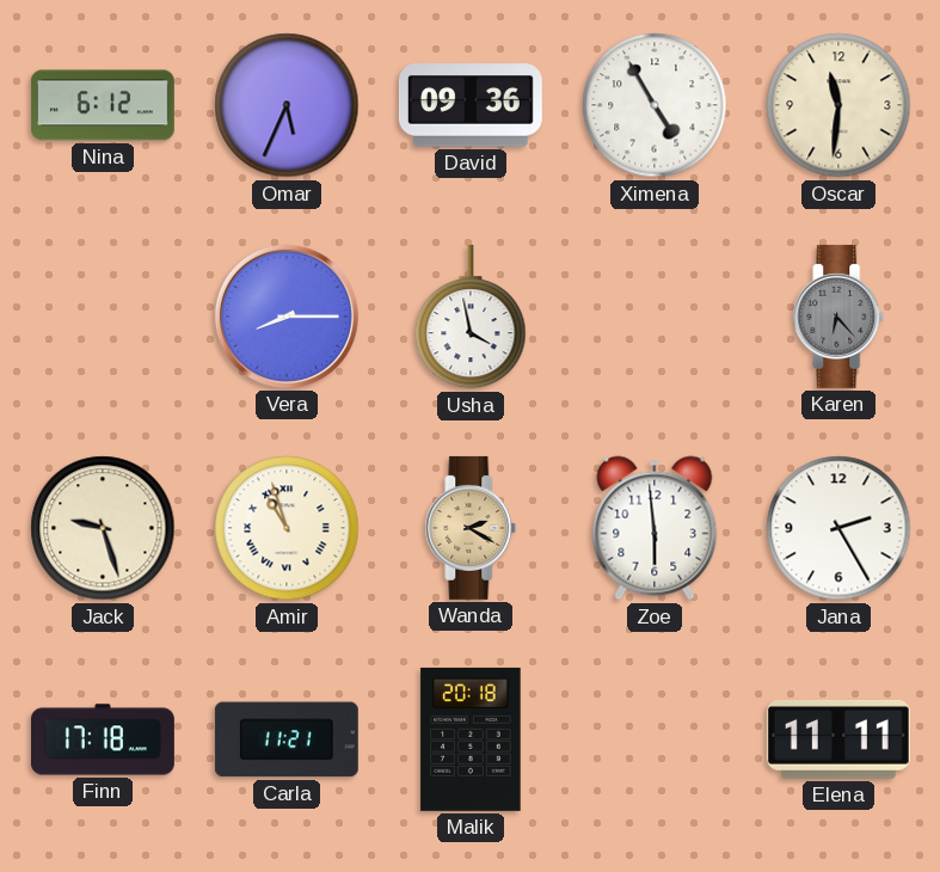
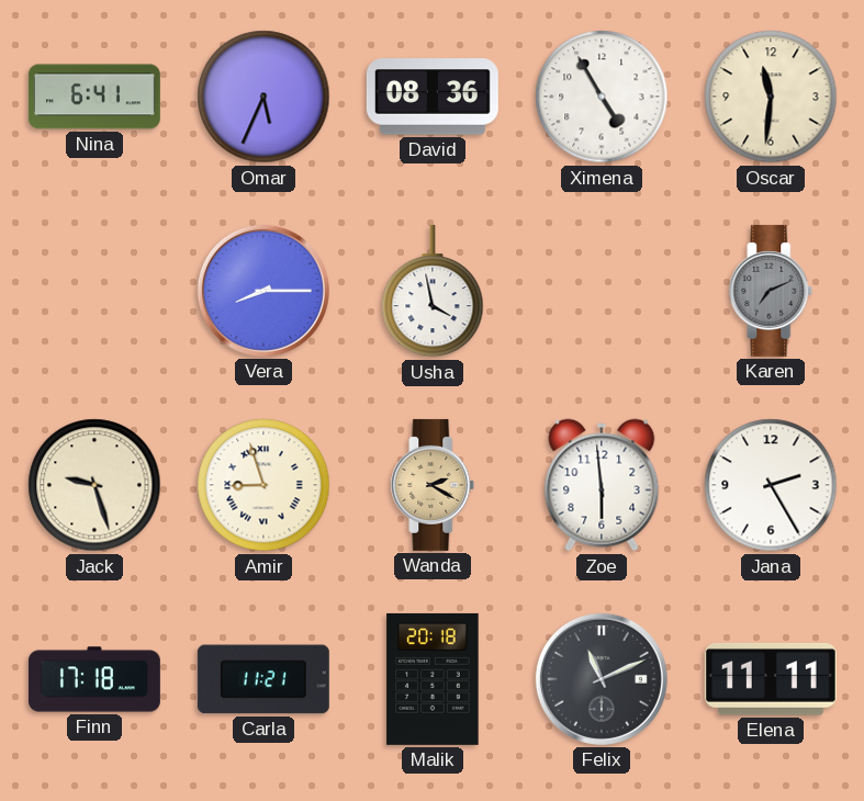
Nina: 6:12 -> 6:41 (94, 97)
David: 09:36 -> 08:36 (433, 97)
Karen: 6:23 -> 7:11 (771, 291)
Amir: 10:57 -> 8:57 (263, 485)
Felix: none -> 11:11 (602, 679)
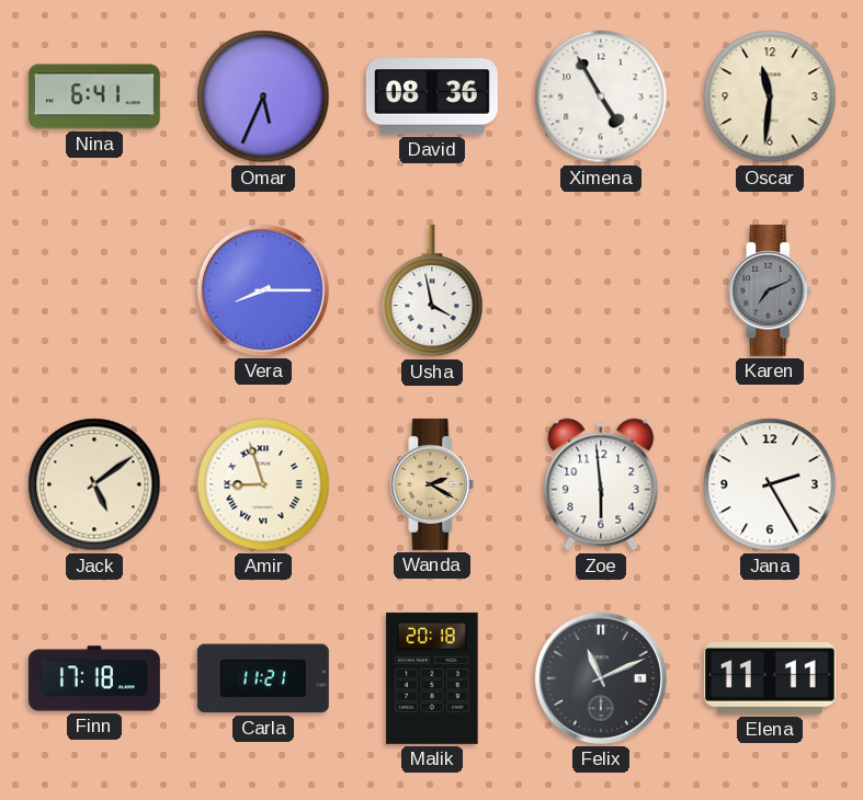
Jack: 9:27 -> 5:09 (94, 484)
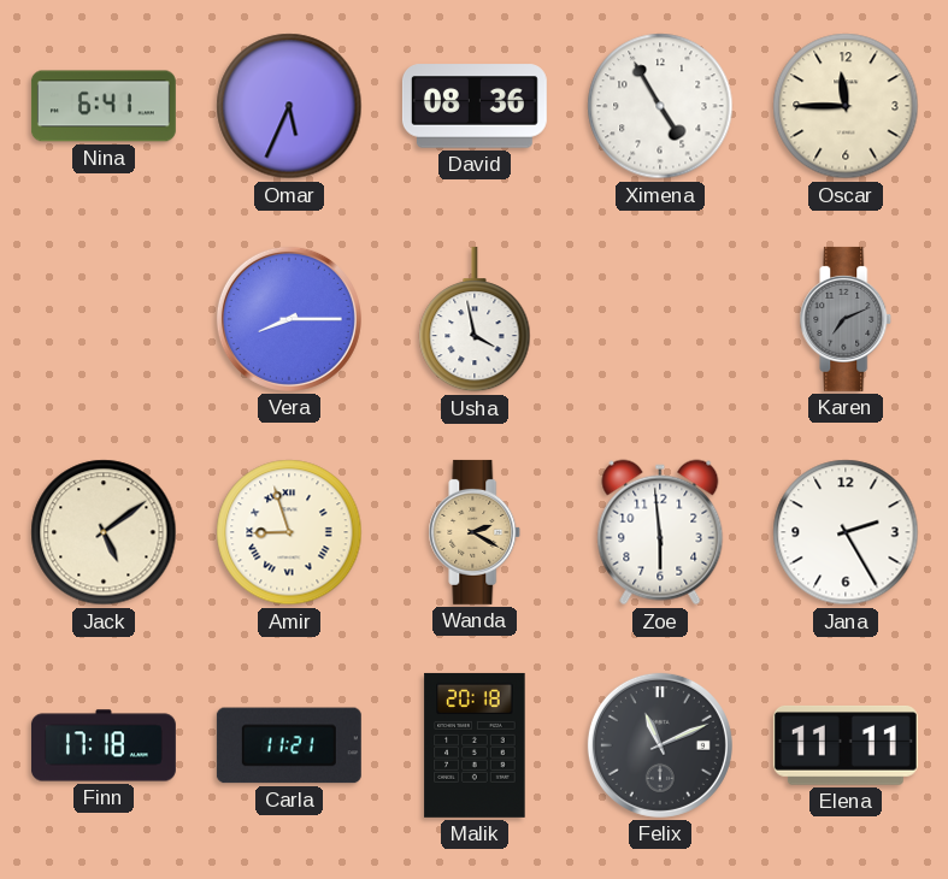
Oscar: 11:31 -> 11:45 (846, 106)
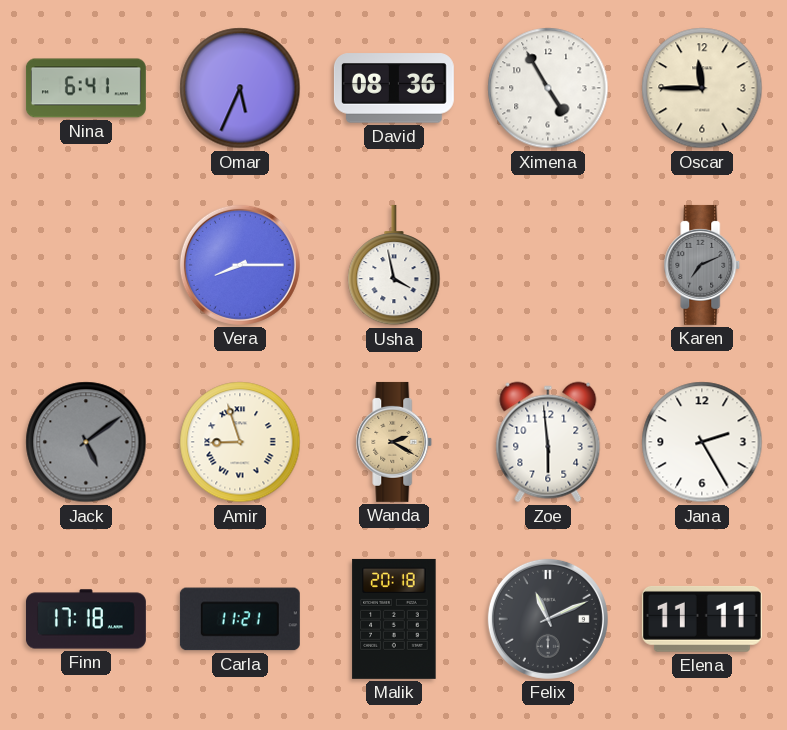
Jack dial: cream -> grey (86, 442)
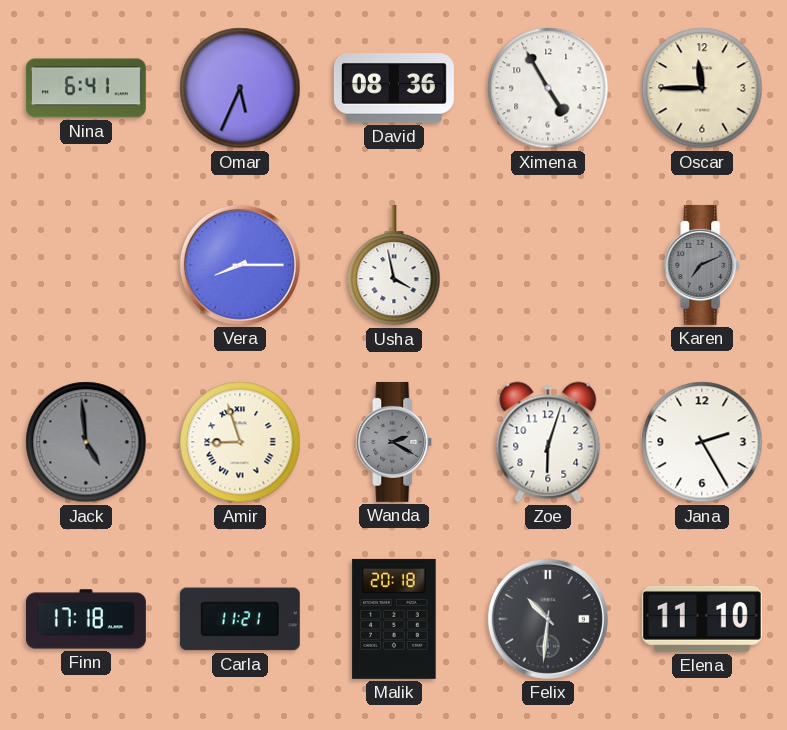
Jack: 5:09 -> 4:59 (86, 442)
Wanda dial: champagne -> grey (394, 442)
Zoe: 5:59 -> 6:03 (548, 442)
Felix: 11:11 -> 10:31 (548, 619)
Elena: 11:11 -> 11:10 (702, 619)
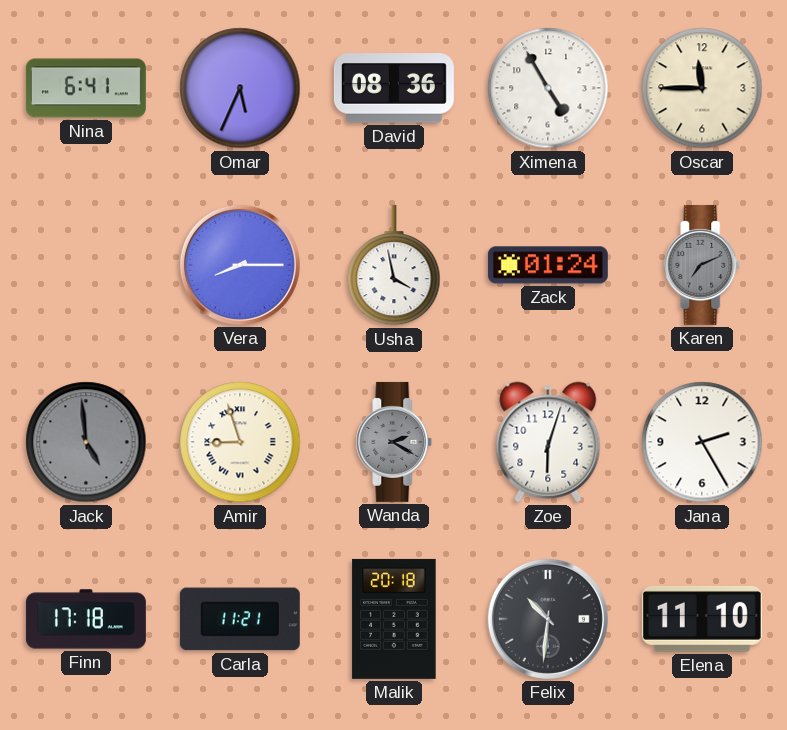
Zack: none -> 01:24 (548, 265)
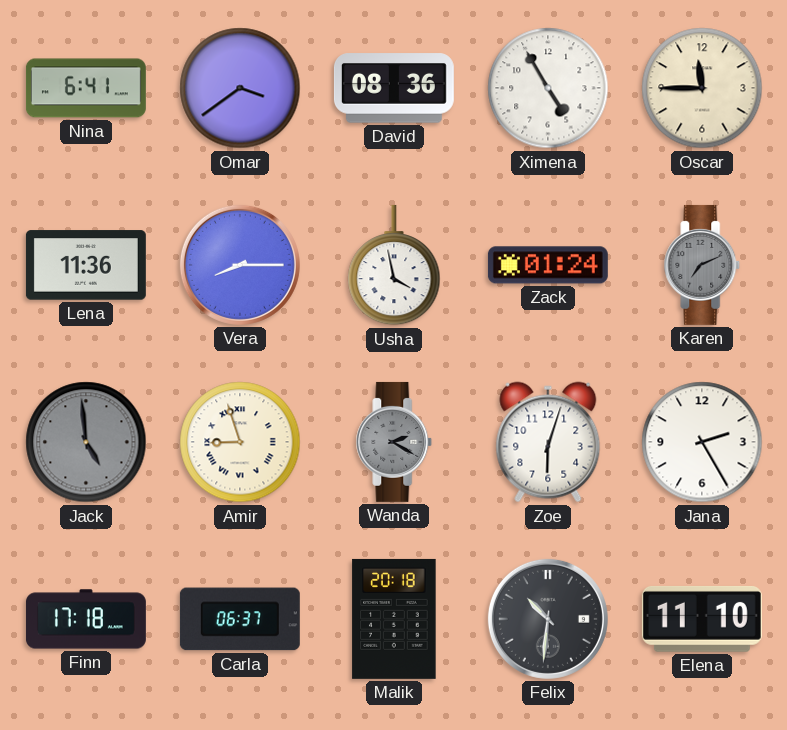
Omar: 5:34 -> 3:39 (240, 88)
Lena: none -> 11:36 (86, 265)
Carla: 11:21 -> 06:37 (240, 619)
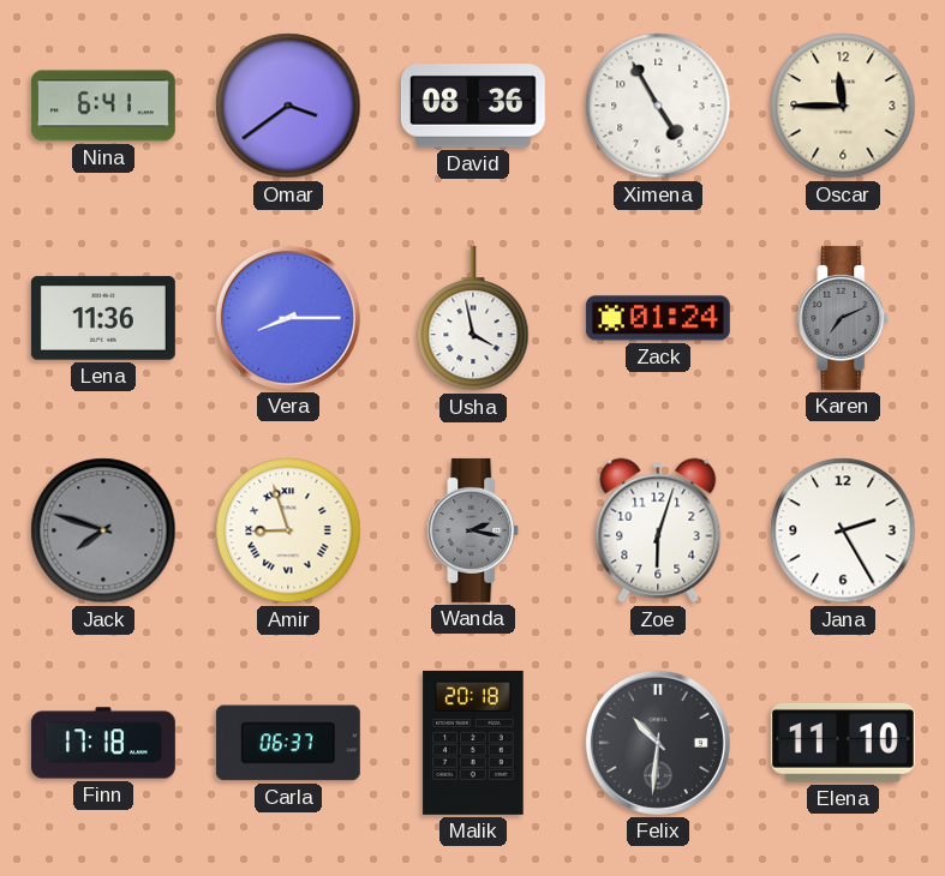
Jack: 4:59 -> 7:48 (103, 530)
Wanda: 2:20 -> 2:17 (473, 530)
